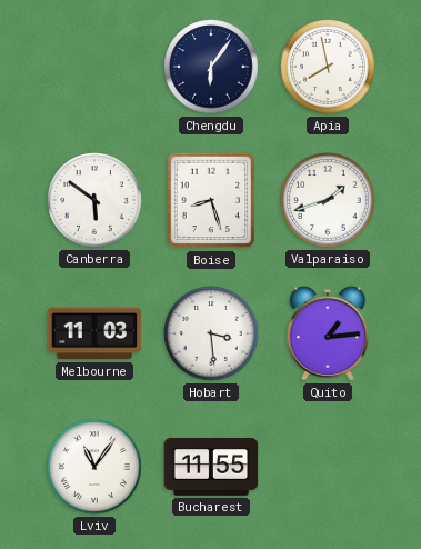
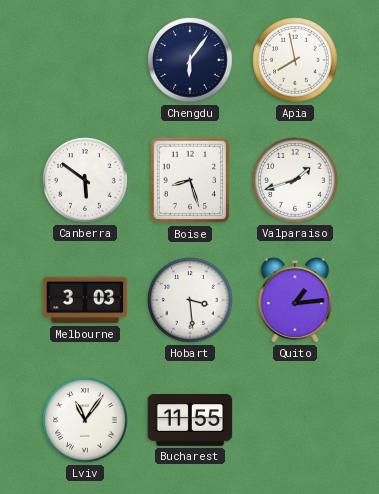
Melbourne: 11:03 -> 3:03 (85, 300)
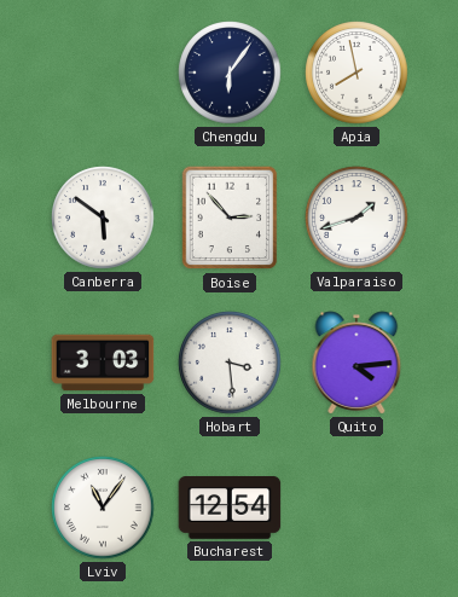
Boise: 8:27 -> 2:53 (230, 218)
Quito: 1:14 -> 4:14 (356, 363)
Bucharest: 11:55 -> 12:54 (230, 508)
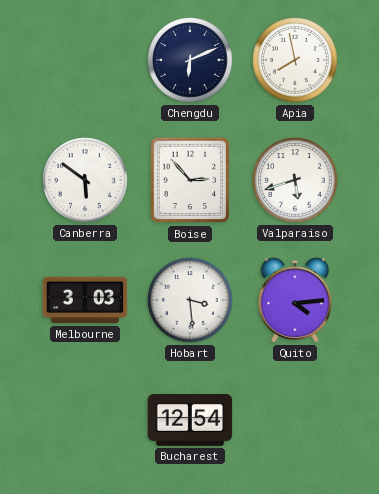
Chengdu: 6:06 -> 6:11 (190, 60)
Valparaiso: 1:42 -> 5:42 (295, 180)
Lviv: 11:06 -> none (103, 508)
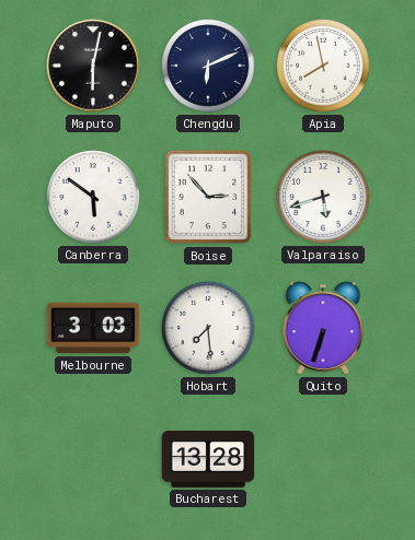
Maputo: none -> 6:02 (93, 66)
Hobart: 3:29 -> 7:29 (208, 328)
Quito: 4:14 -> 6:33 (323, 328)
Bucharest: 12:54 -> 13:28 (208, 459)
